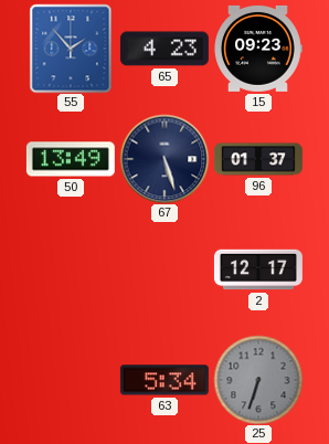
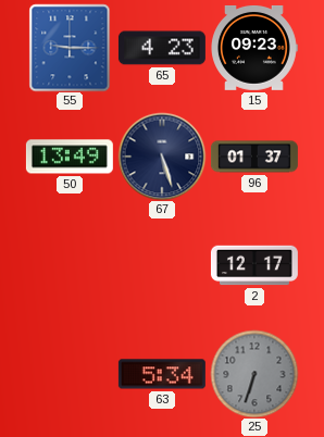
55: 1:53 -> 9:15 (70, 48)
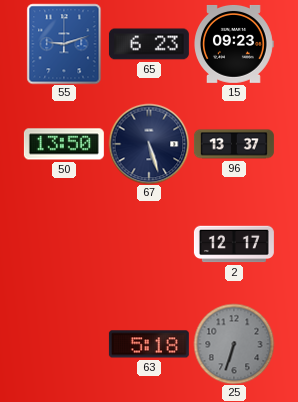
55: 9:15 -> 9:12 (64, 44)
65: 4:23 -> 6:23 (149, 44)
50: 13:49 -> 13:50 (64, 144)
96: 01:37 -> 13:37 (234, 144)
63: 5:34 -> 5:18 (149, 344)
